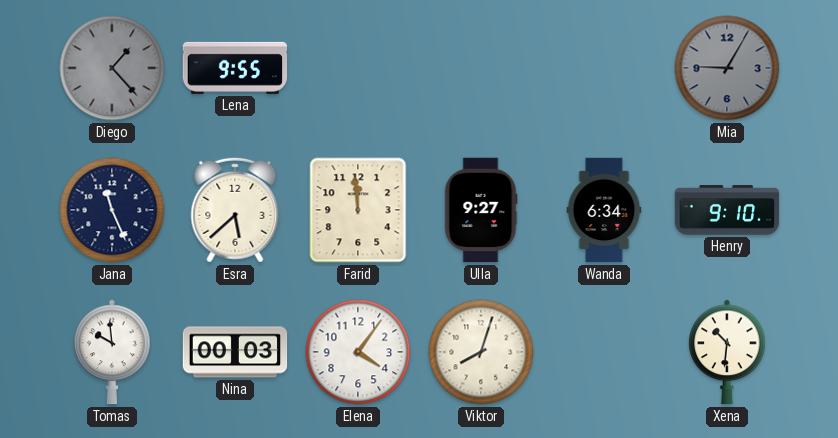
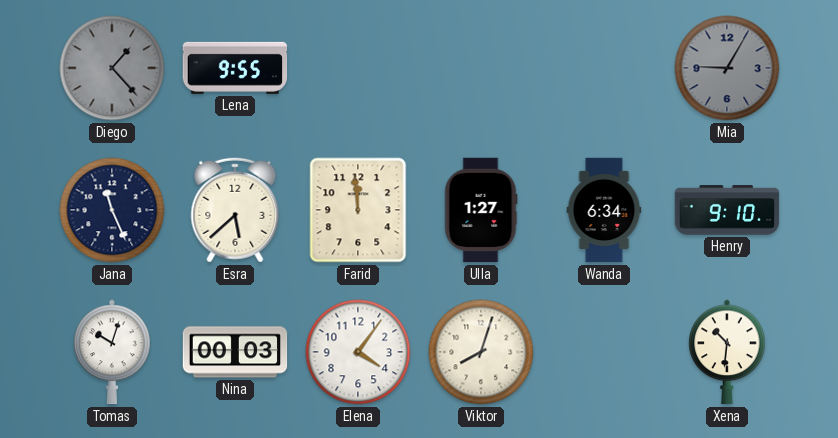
Ulla: 9:27 -> 1:27 (481, 210)
Tomas: 9:59 -> 10:03 (112, 352)
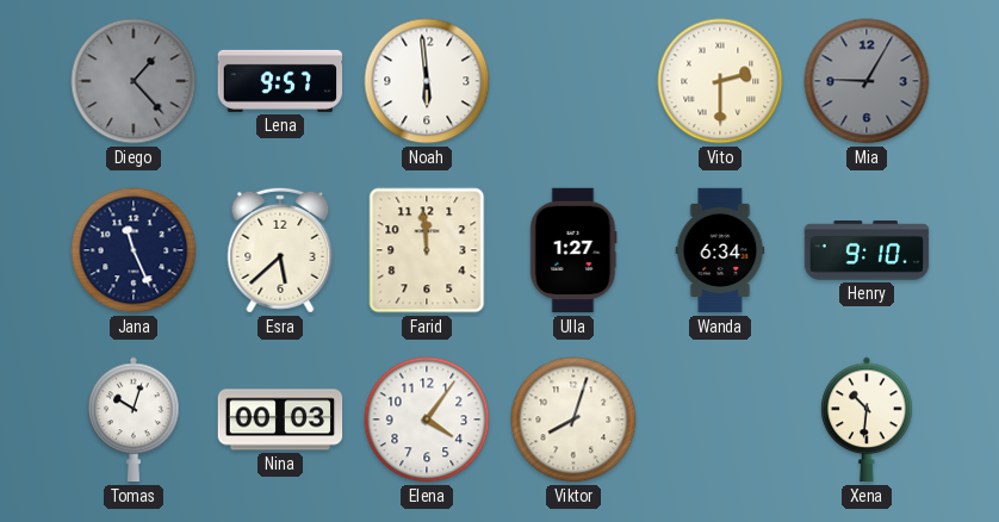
Lena: 9:55 -> 9:57 (280, 81)
Noah: none -> 5:59 (427, 81)
Vito: none -> 2:30 (720, 81)
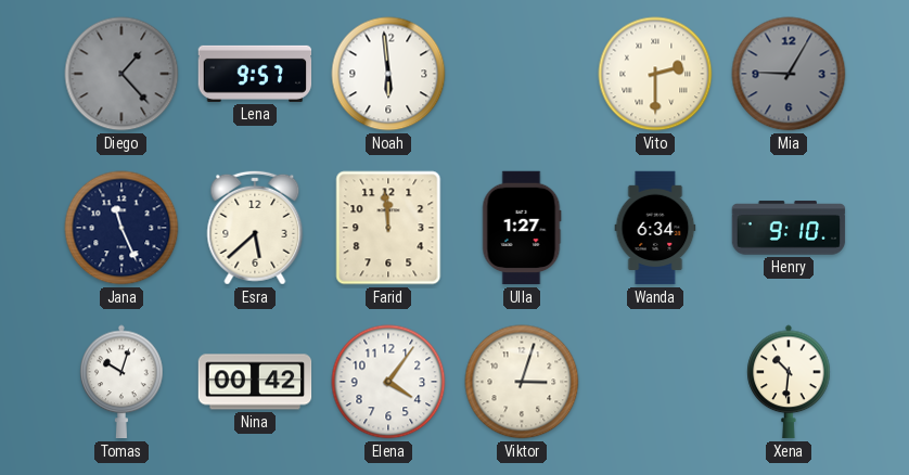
Nina: 00:03 -> 00:42 (255, 382)
Viktor: 8:03 -> 3:03 (522, 382)
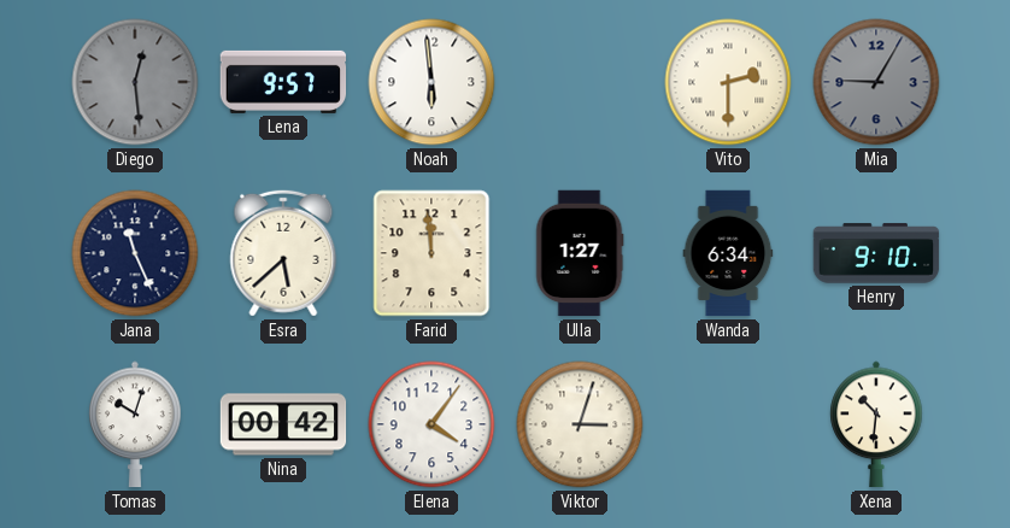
Diego: 1:23 -> 12:29 (135, 82)
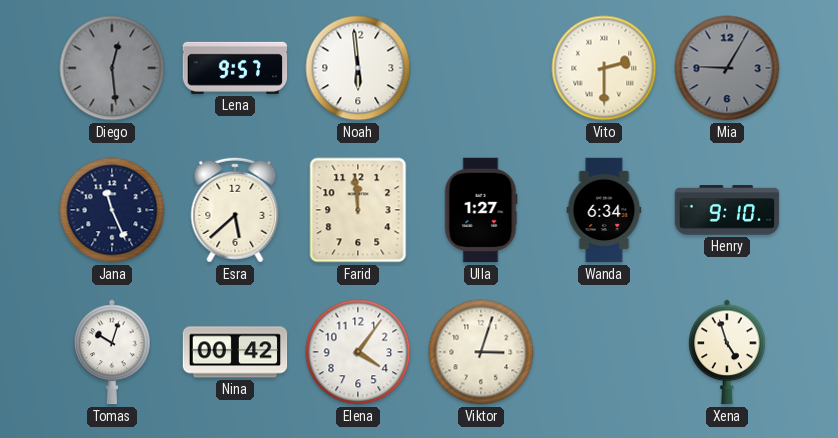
Xena: 10:31 -> 4:57 (727, 352)
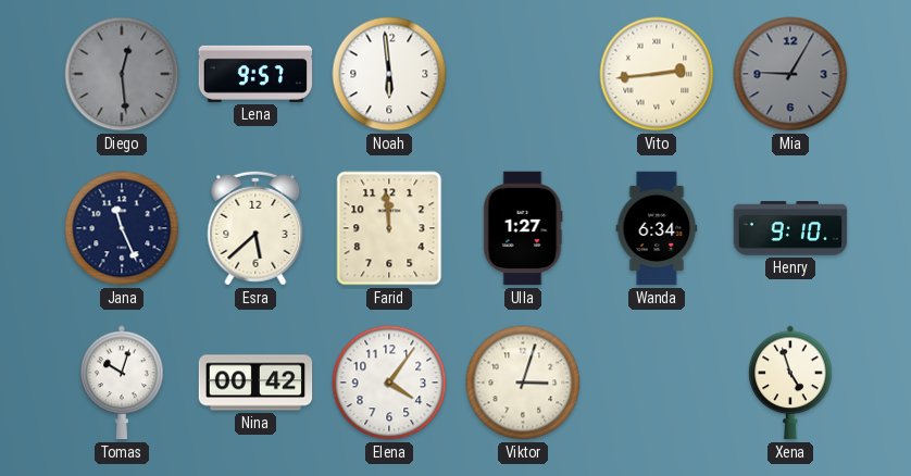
Vito: 2:30 -> 2:44 (657, 74)
